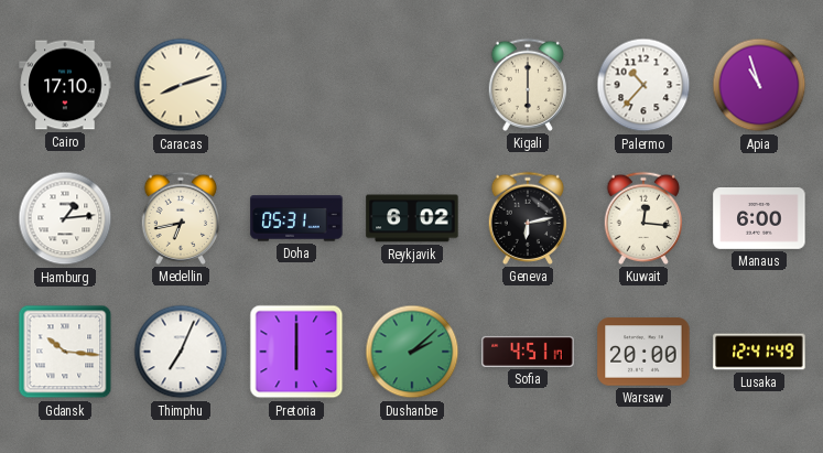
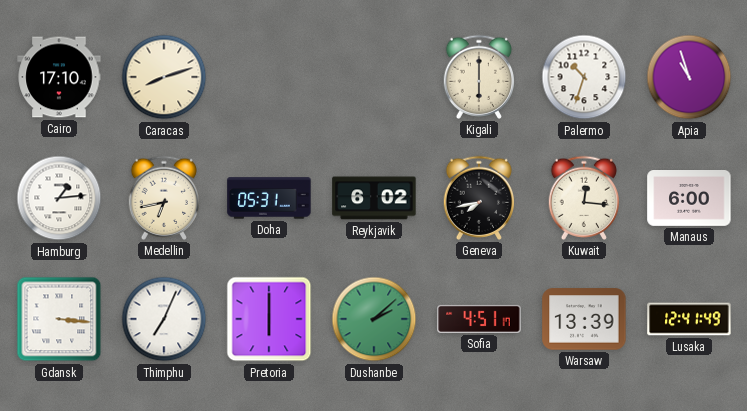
Palermo: 10:37 -> 10:33 (584, 77)
Geneva: 6:13 -> 7:43 (479, 198)
Gdansk: 10:16 -> 3:16 (59, 319)
Warsaw: 20:00 -> 13:39 (584, 319)
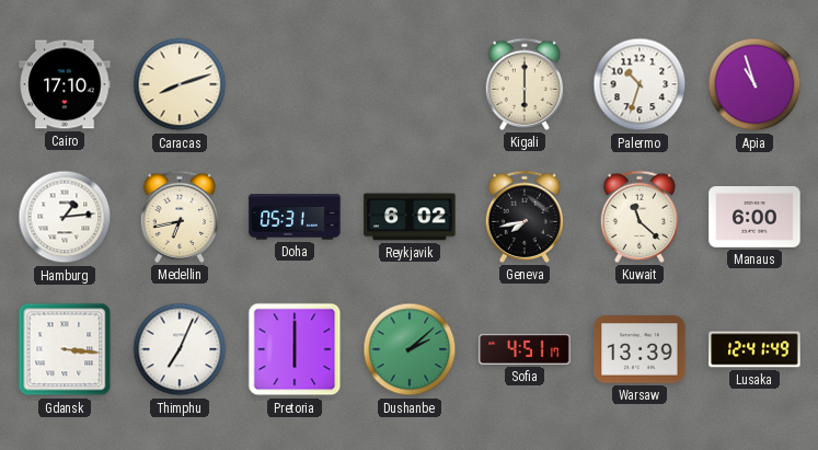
Kuwait: 12:16 -> 11:22 (640, 217)
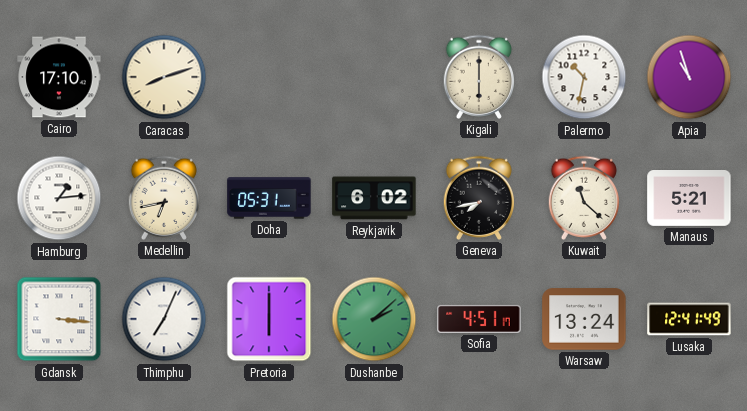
Palermo: 10:33 -> 10:32 (584, 77)
Manaus: 6:00 -> 5:21 (689, 199)
Warsaw: 13:39 -> 13:24 (584, 319)
